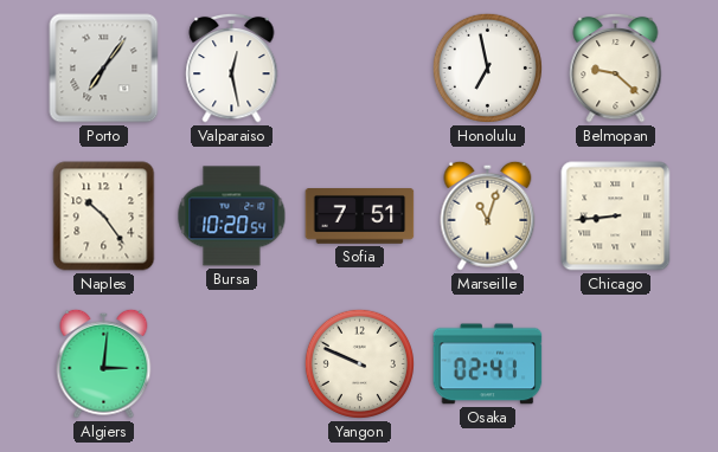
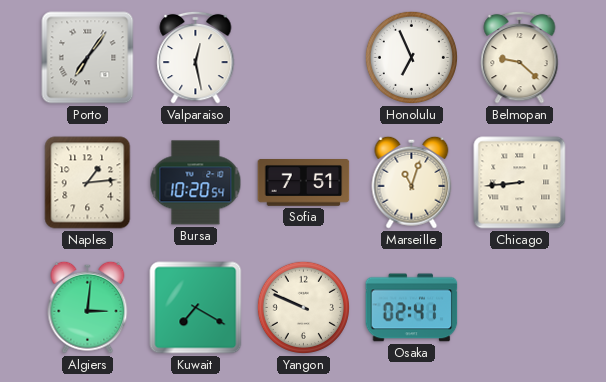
Honolulu: 6:58 -> 6:56 (411, 57)
Naples: 10:24 -> 1:14 (88, 183)
Kuwait: none -> 7:20 (196, 308)
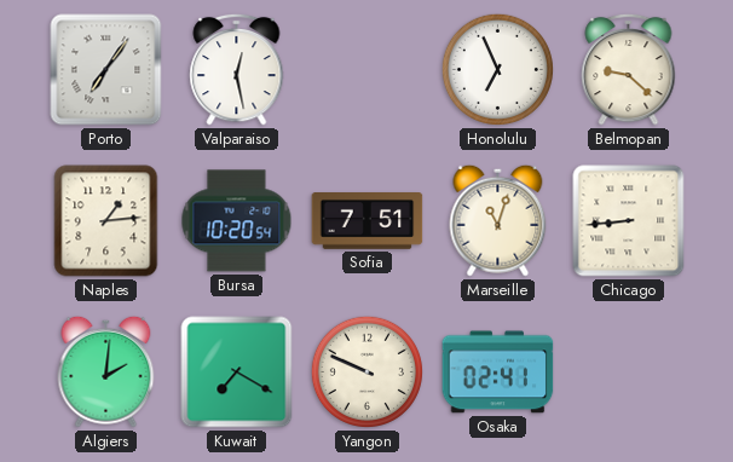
Algiers: 3:01 -> 2:01 (106, 371)
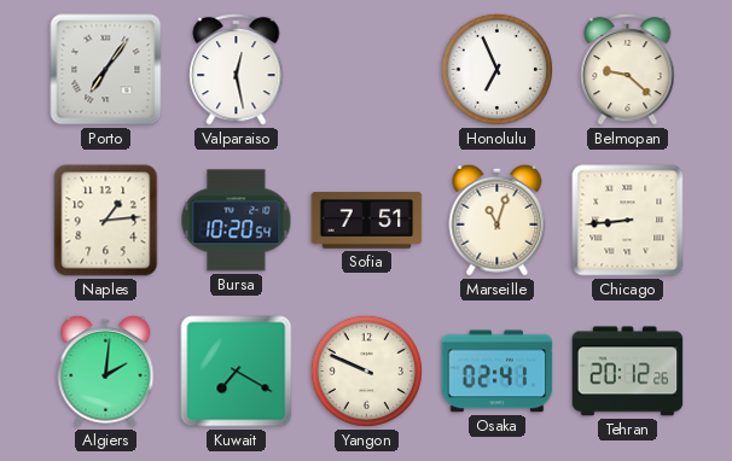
Tehran: none -> 20:12 (628, 372)
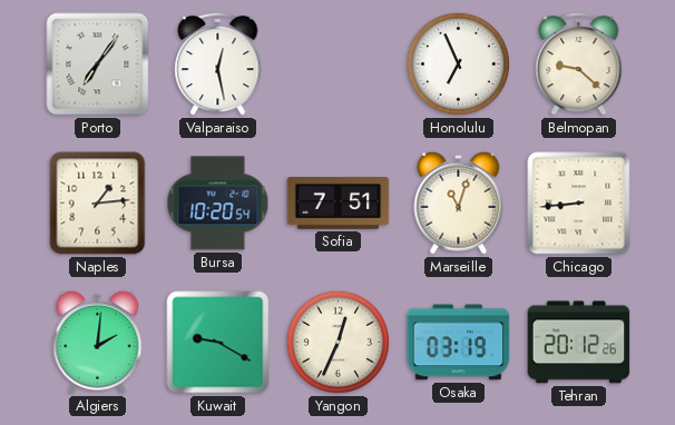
Kuwait: 7:20 -> 9:20 (218, 343)
Yangon: 9:49 -> 12:34 (338, 342)
Osaka: 02:41 -> 03:19 (459, 343)
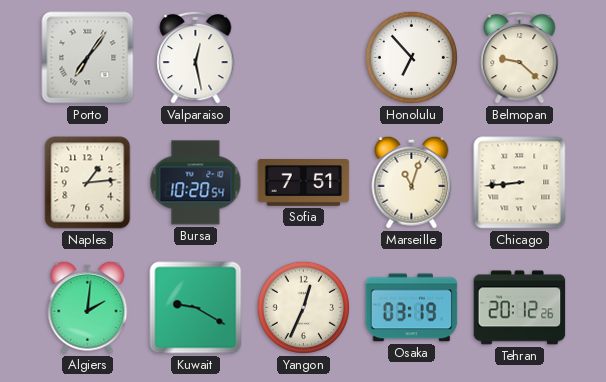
Honolulu: 6:56 -> 6:53 (411, 57)
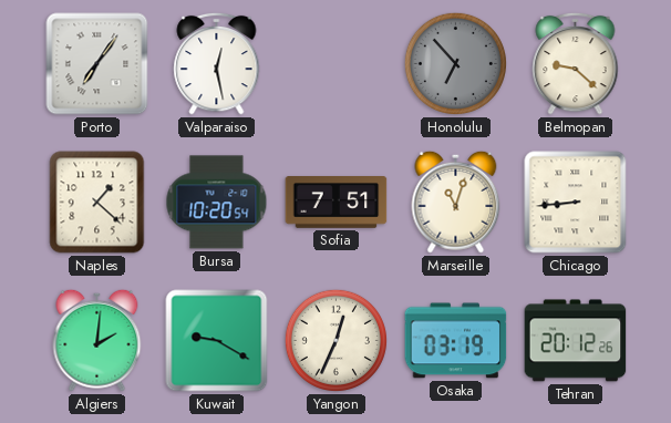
Honolulu dial: white -> grey (455, 63)
Naples: 1:14 -> 1:22 (97, 203)
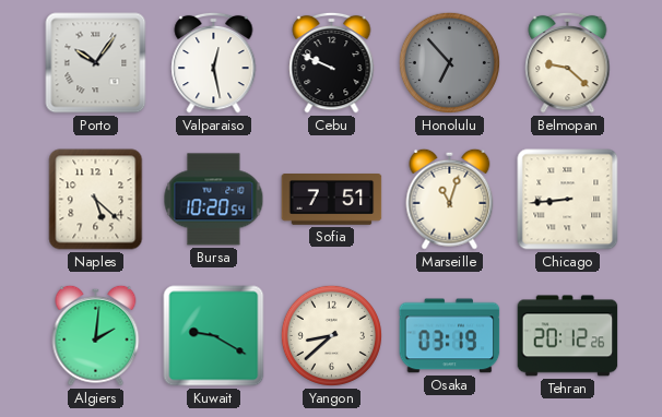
Porto: 7:06 -> 10:06 (96, 63)
Cebu: none -> 9:49 (332, 62)
Naples: 1:22 -> 5:22 (96, 200)
Yangon: 12:34 -> 8:38 (331, 335)
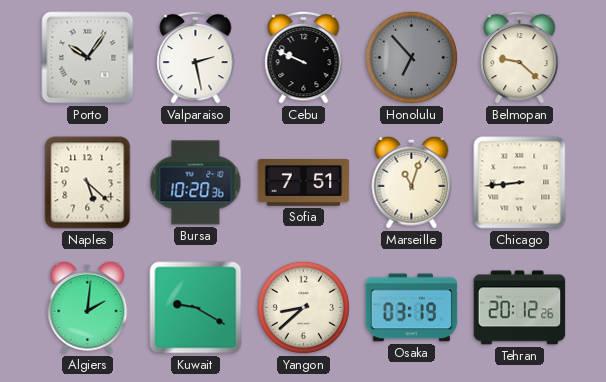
Valparaiso: 12:28 -> 2:28 (196, 57)
Bursa: 10:20:54 -> 10:20:36 (196, 183)
